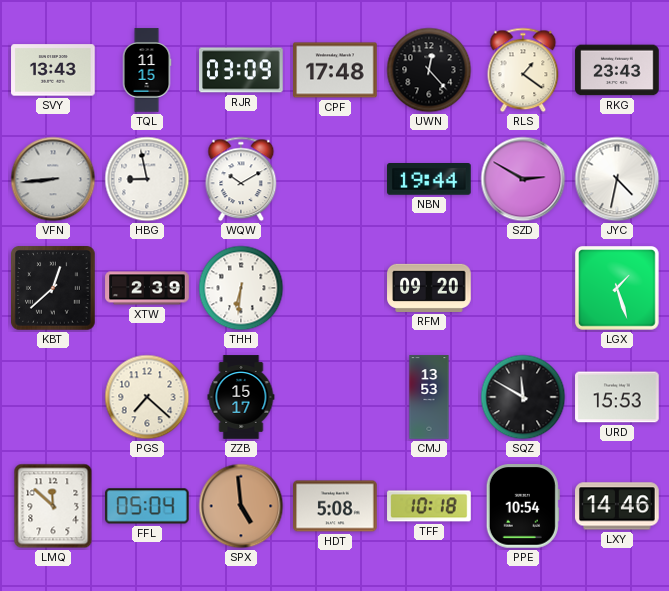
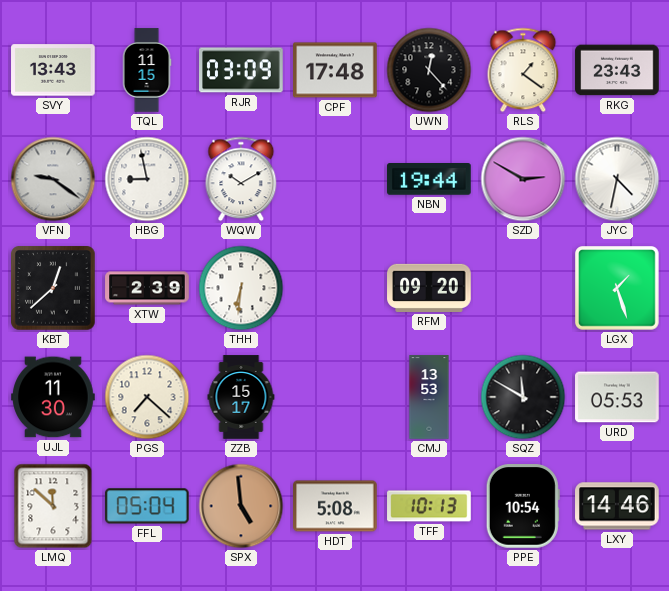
VFN: 8:44 -> 9:21 (53, 179)
UJL: none -> 11:30 (53, 397)
URD: 15:53 -> 05:53 (617, 397)
TFF: 10:18 -> 10:13 (429, 506)
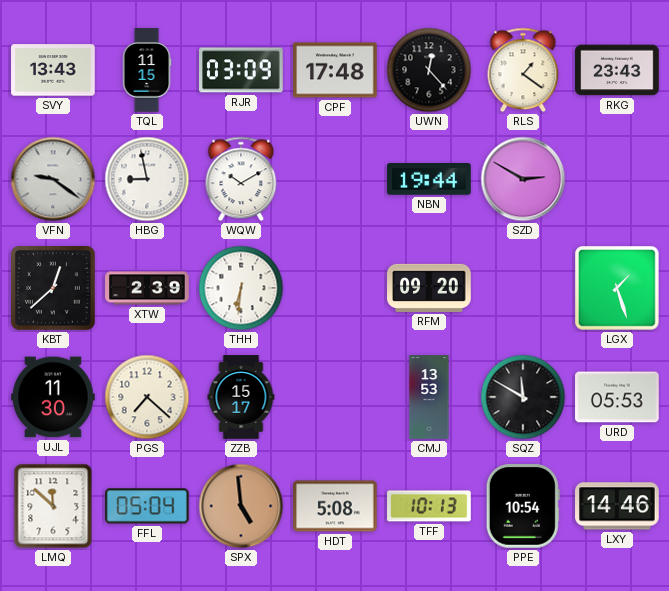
JYC: 4:32 -> none (617, 179)
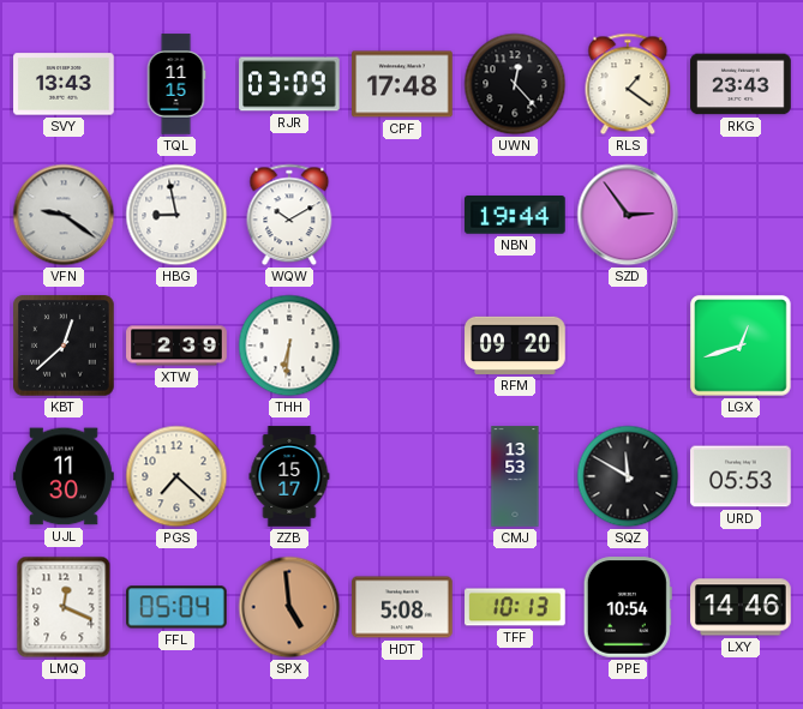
SZD: 2:50 -> 2:54 (628, 215)
LGX: 1:27 -> 12:42 (741, 346)
LMQ: 11:52 -> 12:19 (64, 607)
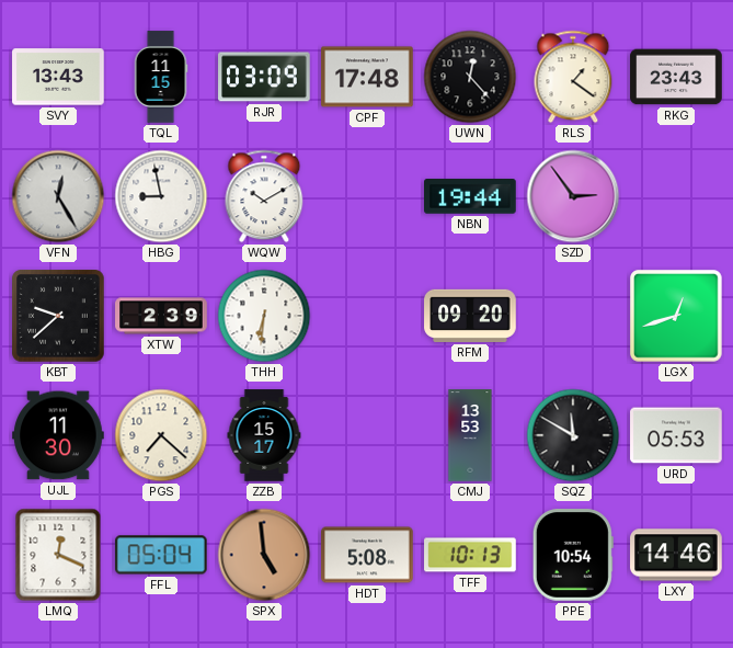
VFN: 9:21 -> 12:25 (58, 196)
KBT: 12:38 -> 9:38 (58, 316)
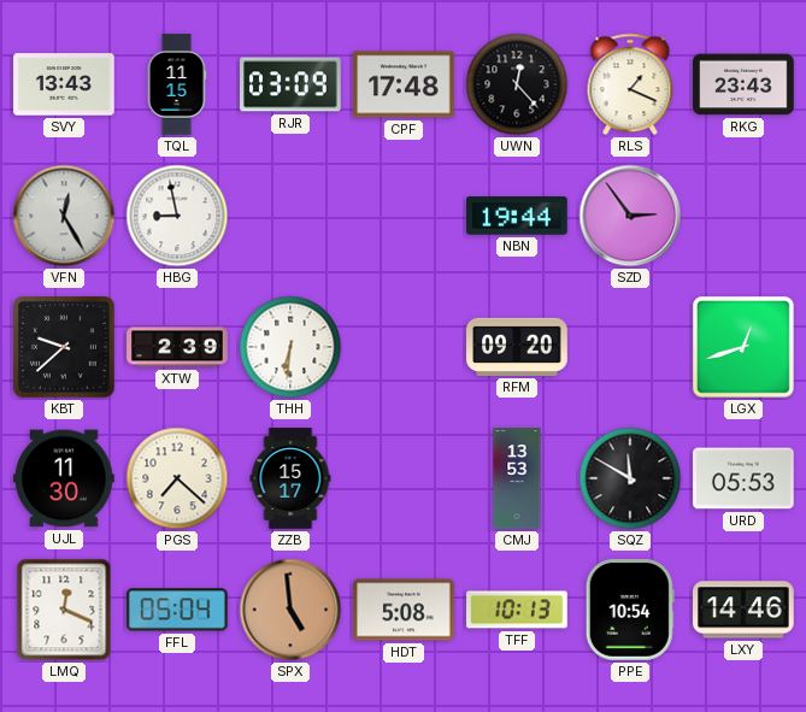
RLS: 1:21 -> 1:19 (630, 84)
WQW: 10:10 -> none (264, 196)
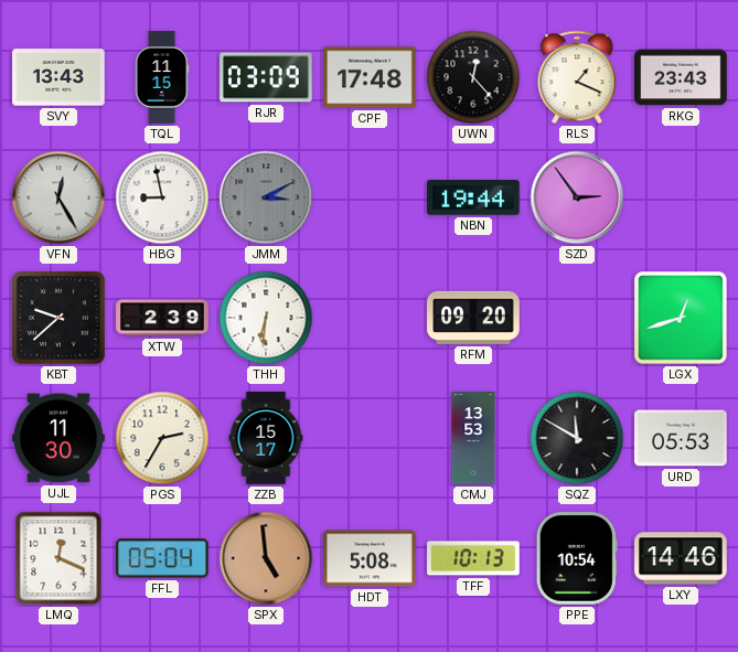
JMM: none -> 3:10 (266, 197)
PGS: 7:22 -> 2:35 (162, 438)
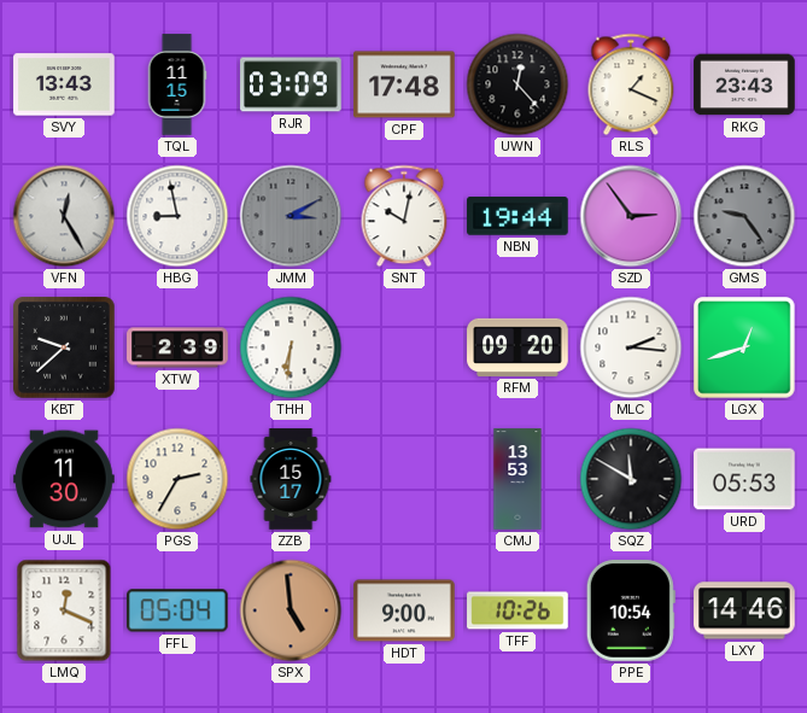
SNT: none -> 10:02 (404, 216)
GMS: none -> 9:24 (744, 216)
MLC: none -> 2:16 (631, 347)
HDT: 5:08 -> 9:00 (404, 610)
TFF: 10:13 -> 10:26 (517, 610)
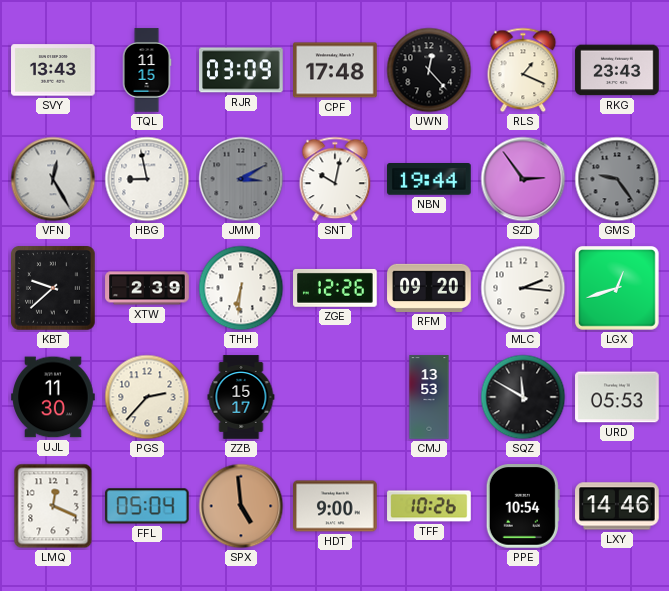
ZGE: none -> 12:26 (336, 288)
PGS: 2:35 -> 2:37 (147, 397)
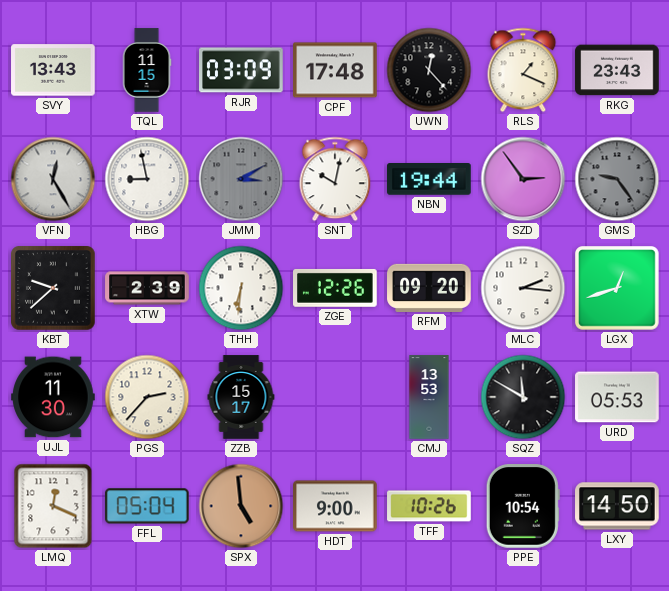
LXY: 14:46 -> 14:50 (617, 506)
